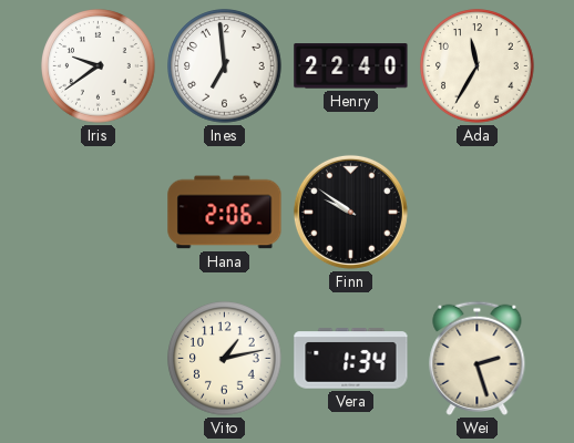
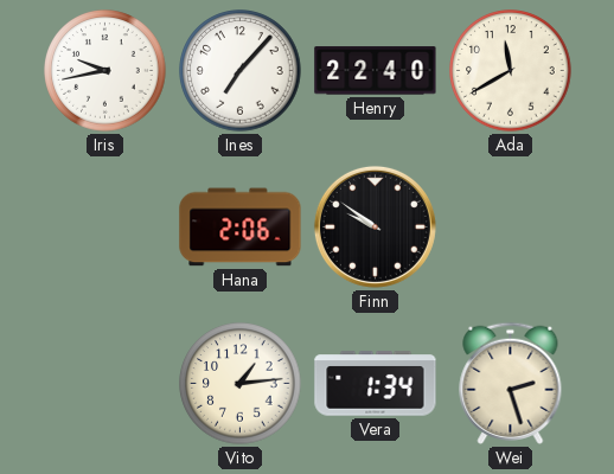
Iris: 9:39 -> 9:43 (105, 71)
Ines: 6:59 -> 7:07 (241, 71)
Ada: 11:35 -> 11:40 (511, 71)
Vito: 1:13 -> 1:14 (241, 384)
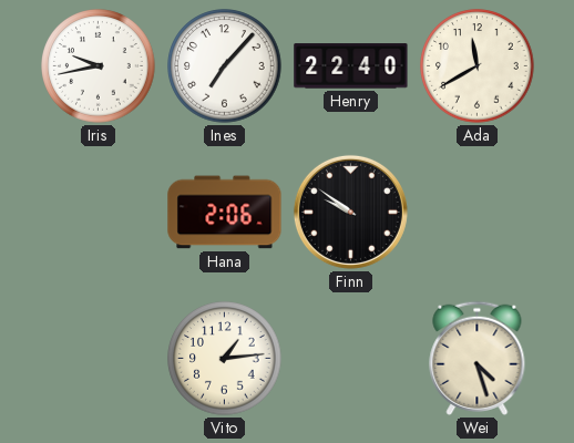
Vera: 1:34 -> none (376, 384)
Wei: 2:27 -> 4:27 (478, 358)
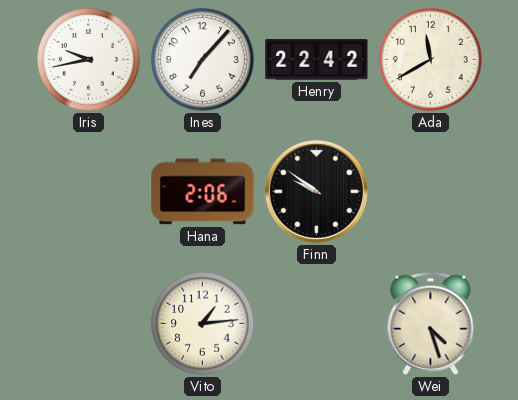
Henry: 22:40 -> 22:42 (317, 60)
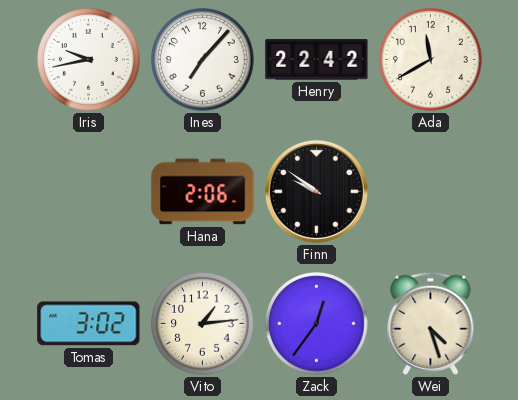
Tomas: none -> 3:02 (89, 324)
Zack: none -> 12:36 (317, 324)
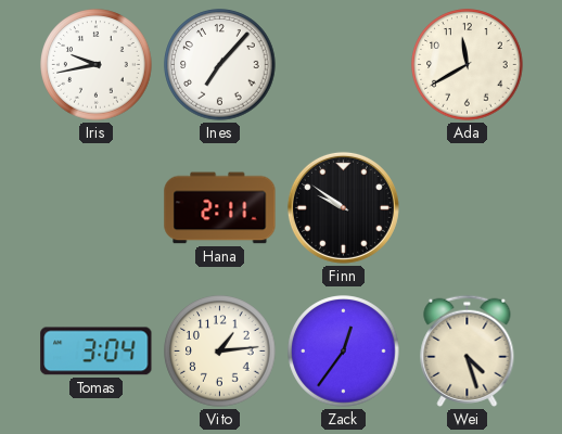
Henry: 22:42 -> none (317, 60)
Hana: 2:06 -> 2:11 (220, 208)
Tomas: 3:02 -> 3:04 (97, 352)
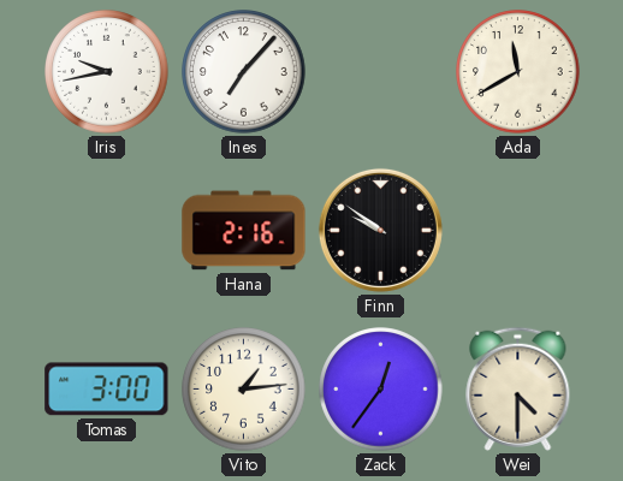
Hana: 2:11 -> 2:16 (244, 231)
Tomas: 3:04 -> 3:00 (107, 390)
Wei: 4:27 -> 4:30 (518, 388)
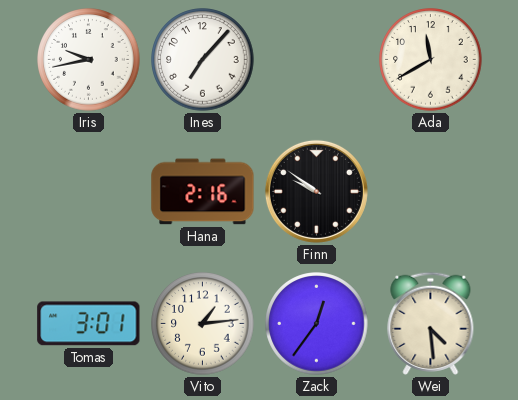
Tomas: 3:00 -> 3:01 (89, 324)
Wei: 4:30 -> 4:29 (431, 323)
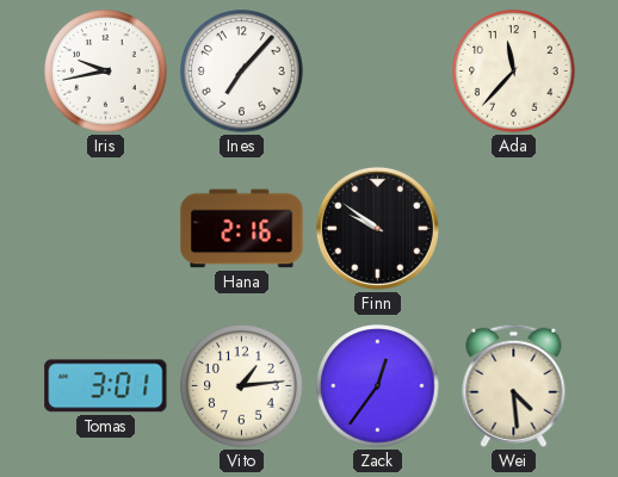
Ada: 11:40 -> 11:37 (514, 72)
